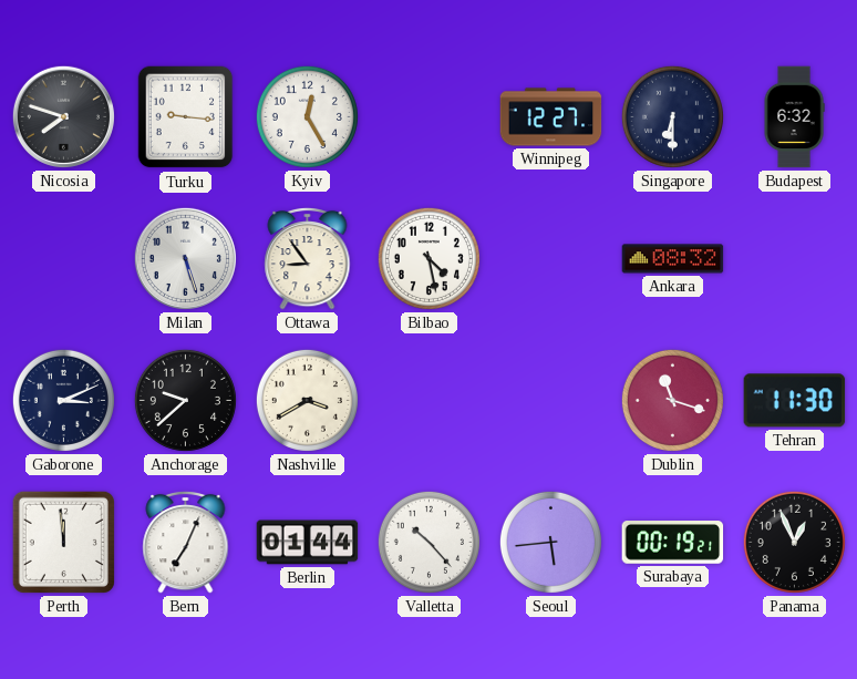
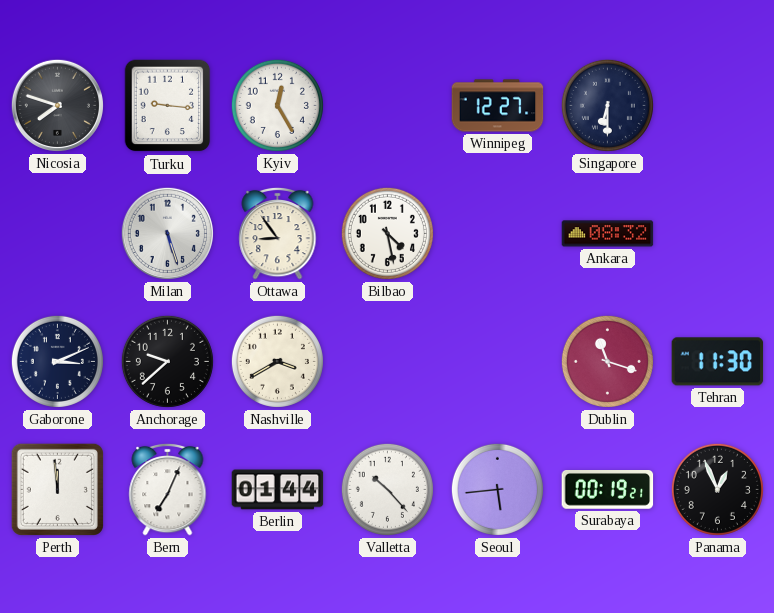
Budapest: 6:32 -> none (794, 117)
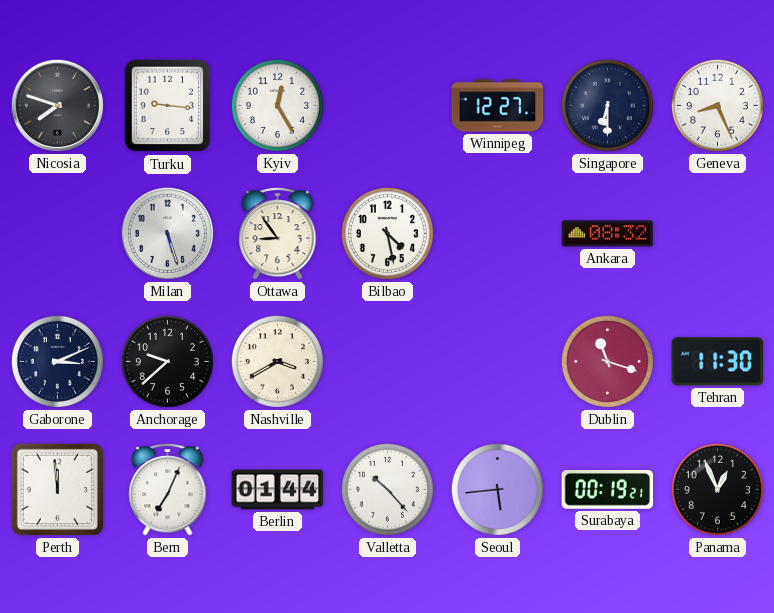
Geneva: none -> 8:26 (717, 105)
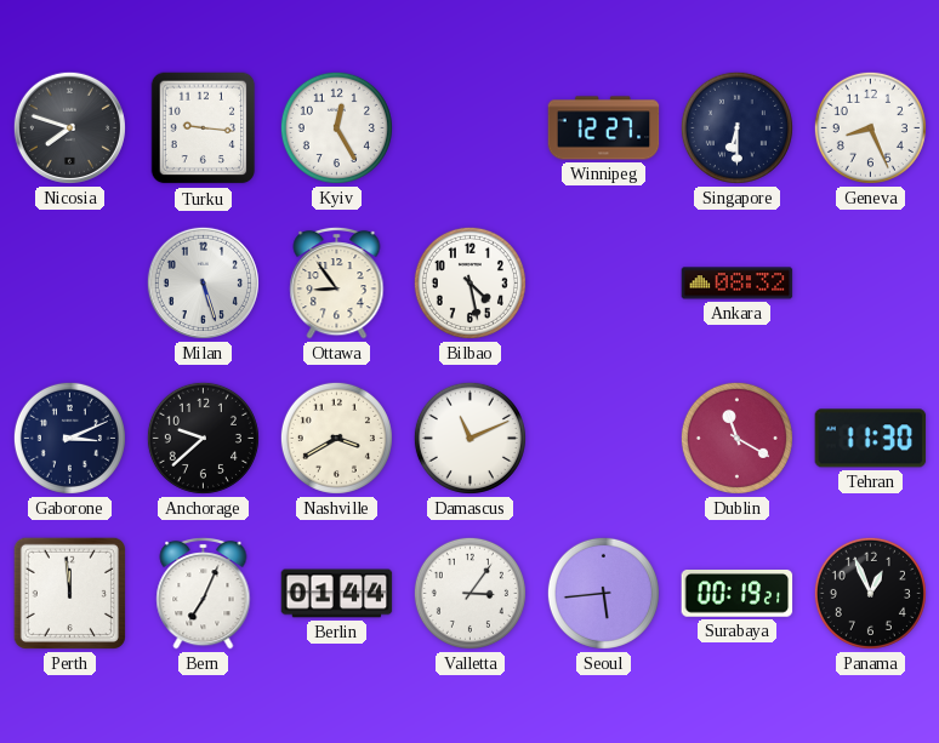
Damascus: none -> 11:11 (469, 438)
Dublin: 11:18 -> 11:20 (736, 438)
Valletta: 10:23 -> 3:06 (469, 593)
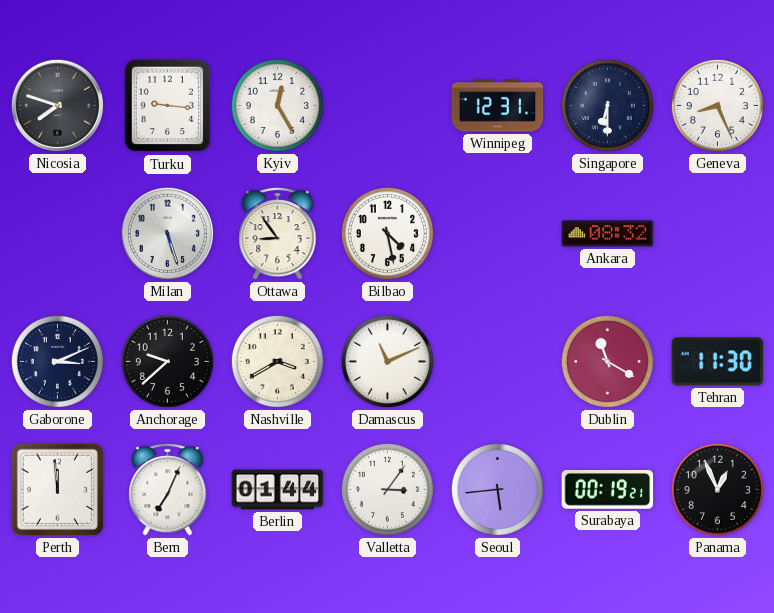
Winnipeg: 12:27 -> 12:31 (498, 106)
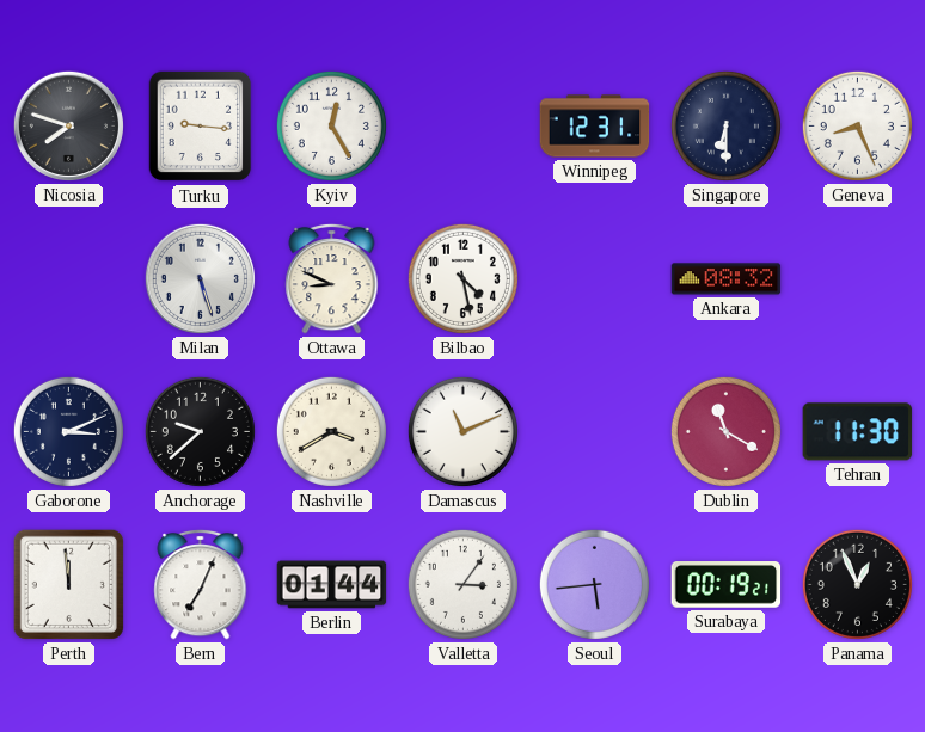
Ottawa: 8:54 -> 8:49 (332, 278)
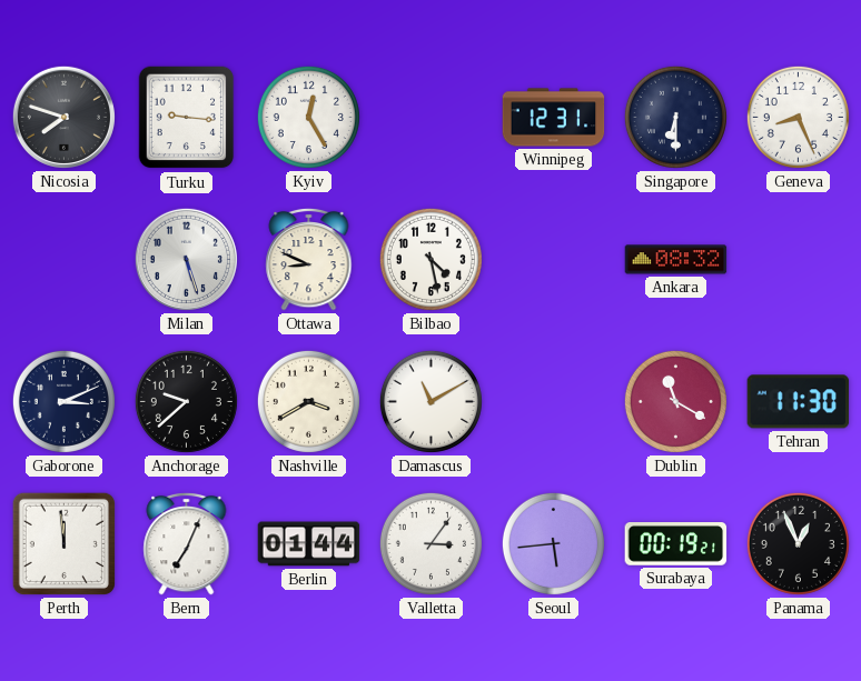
Damascus: 11:11 -> 11:10 (430, 401)
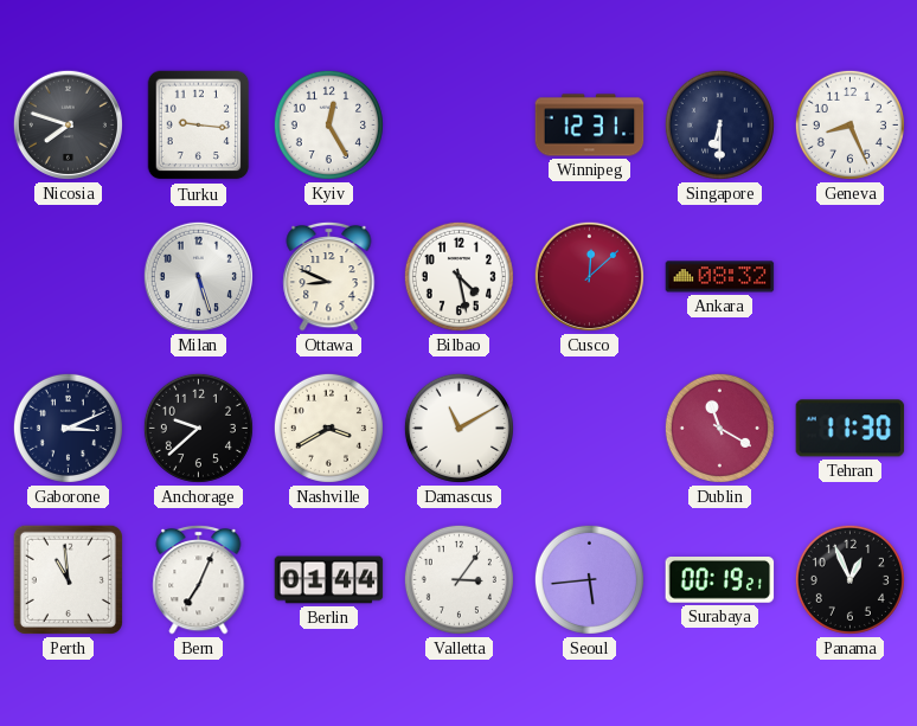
Cusco: none -> 12:08 (589, 276)
Perth: 11:59 -> 10:59 (68, 579)
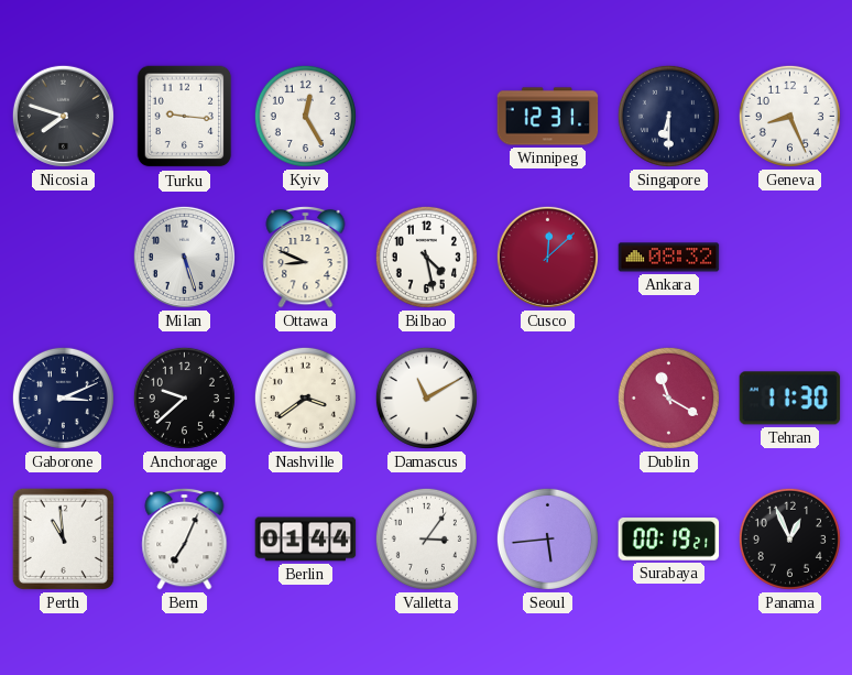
Nashville: 3:40 -> 3:39 (305, 398)
